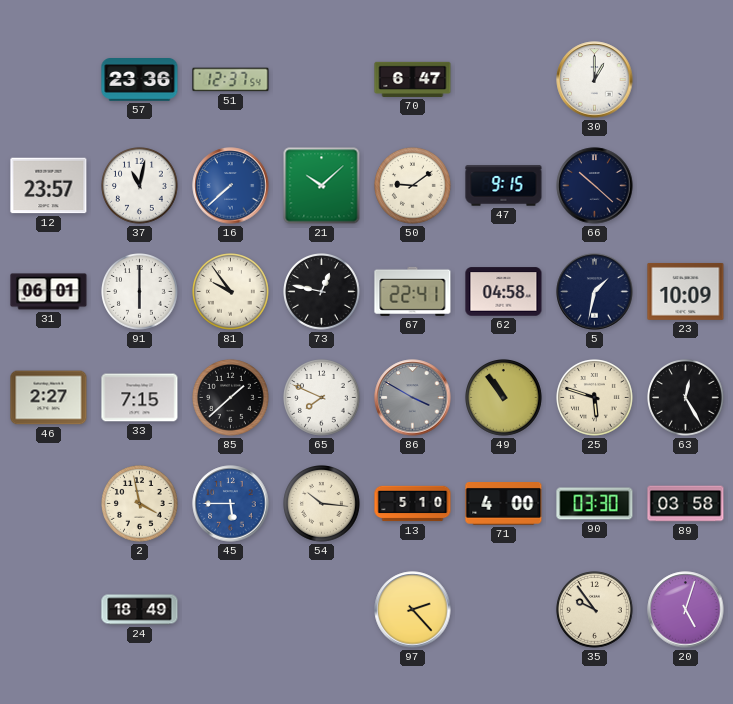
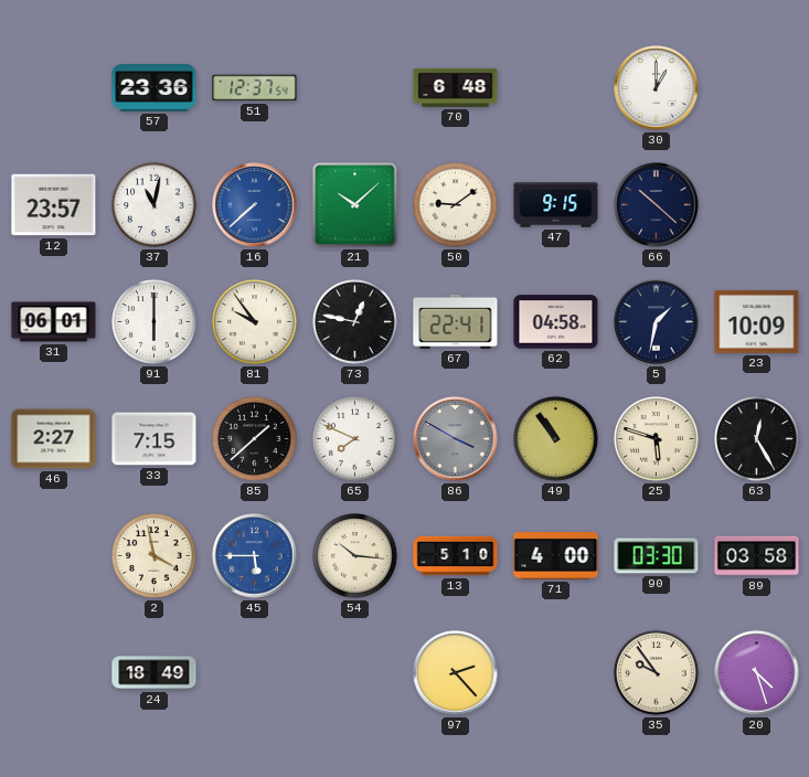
70: 6:47 -> 6:48 (456, 87)
20: 5:03 -> 4:27 (757, 673)
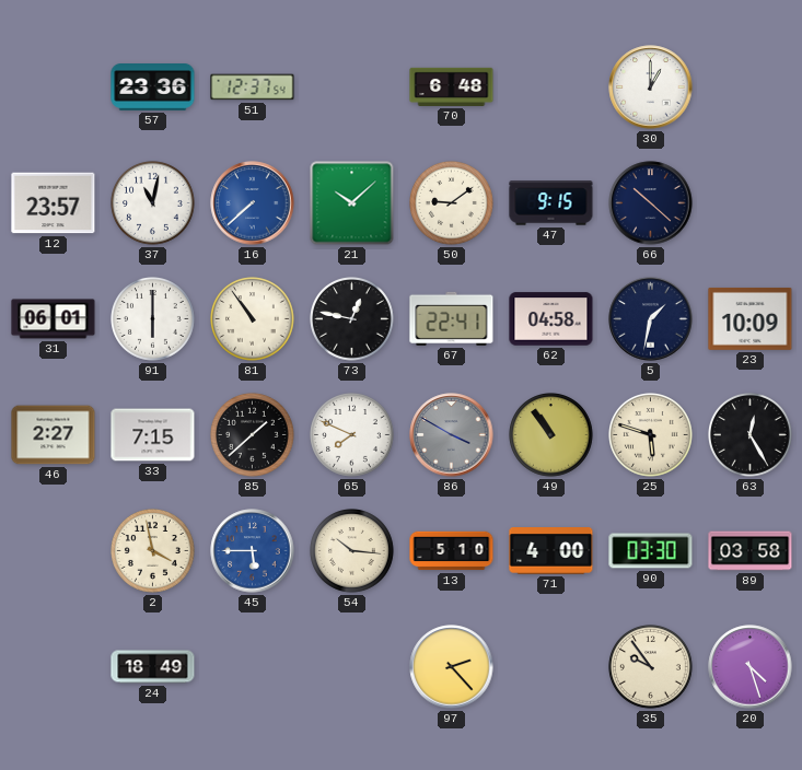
81: 9:54 -> 10:54 (253, 319)
